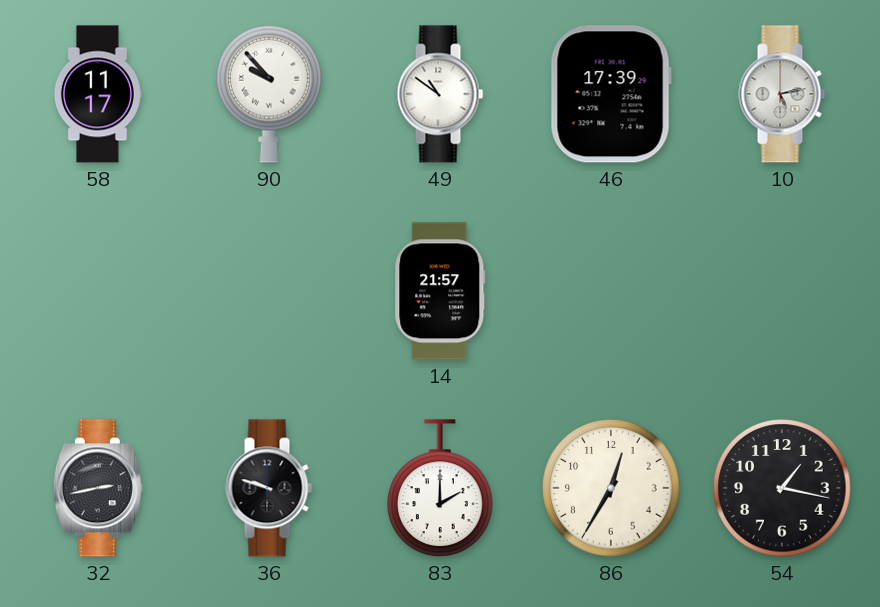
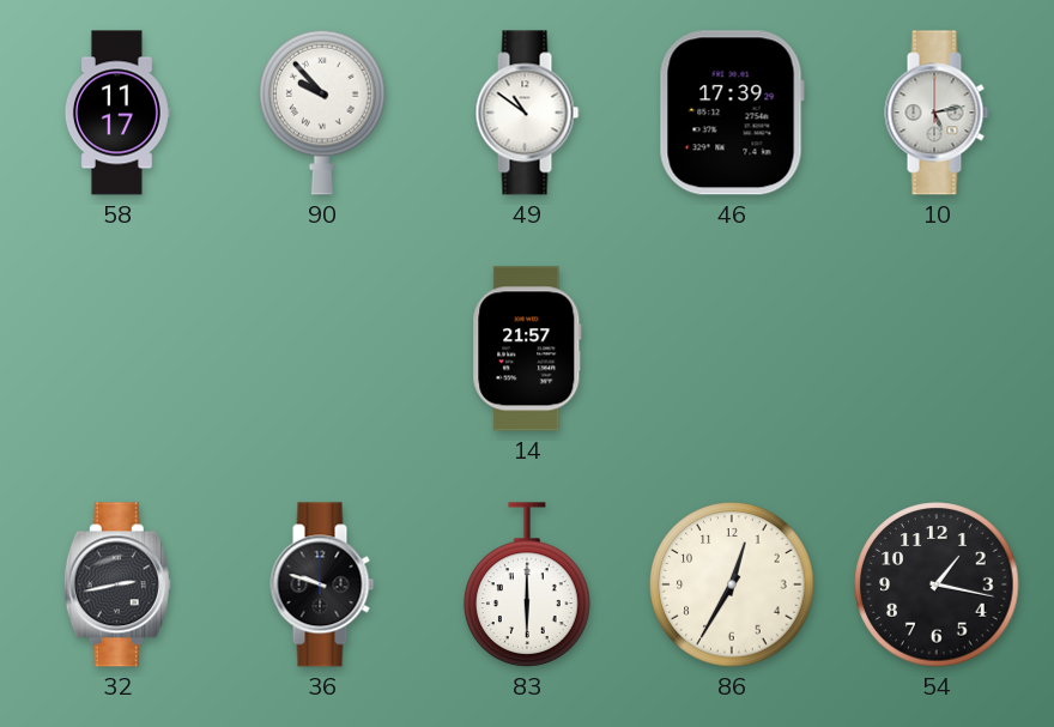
83: 2:00 -> 6:00 (527, 584)
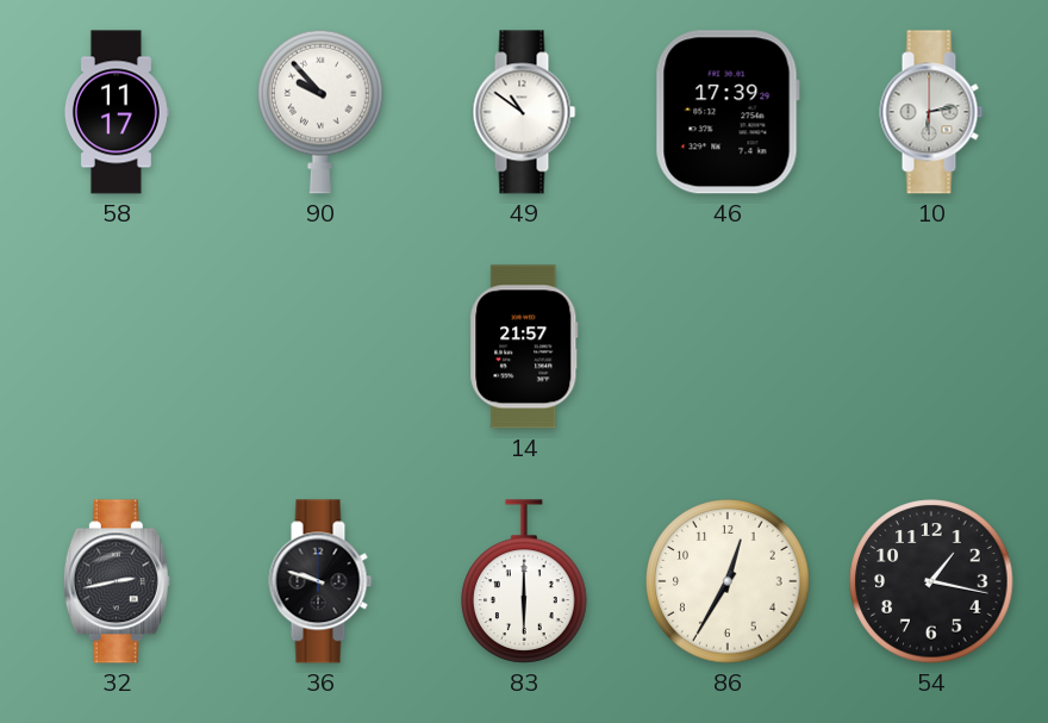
10: 5:13 -> 6:13 (931, 112)
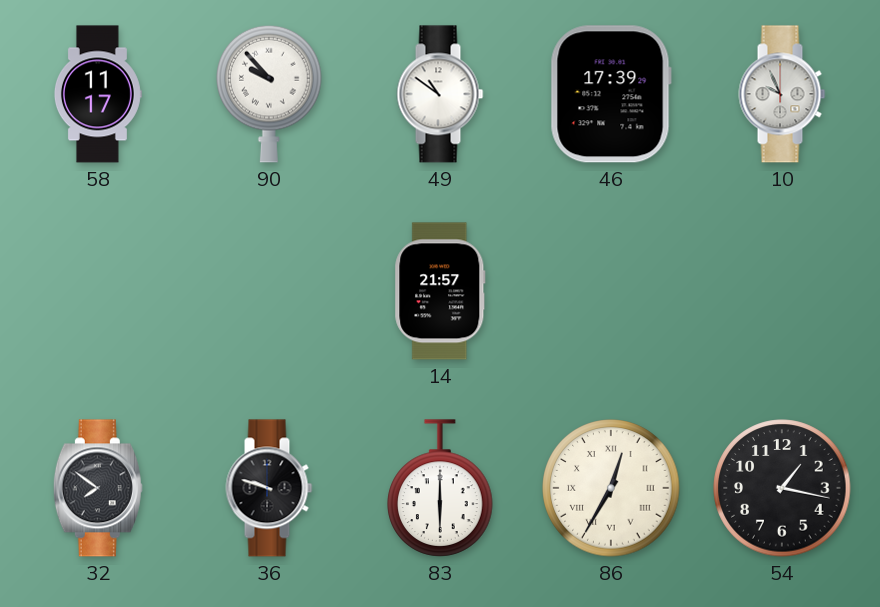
10: 6:13 -> 9:56 (782, 94)
32: 2:43 -> 7:51 (98, 488)
86 numerals: Arabic -> Roman (611, 488)
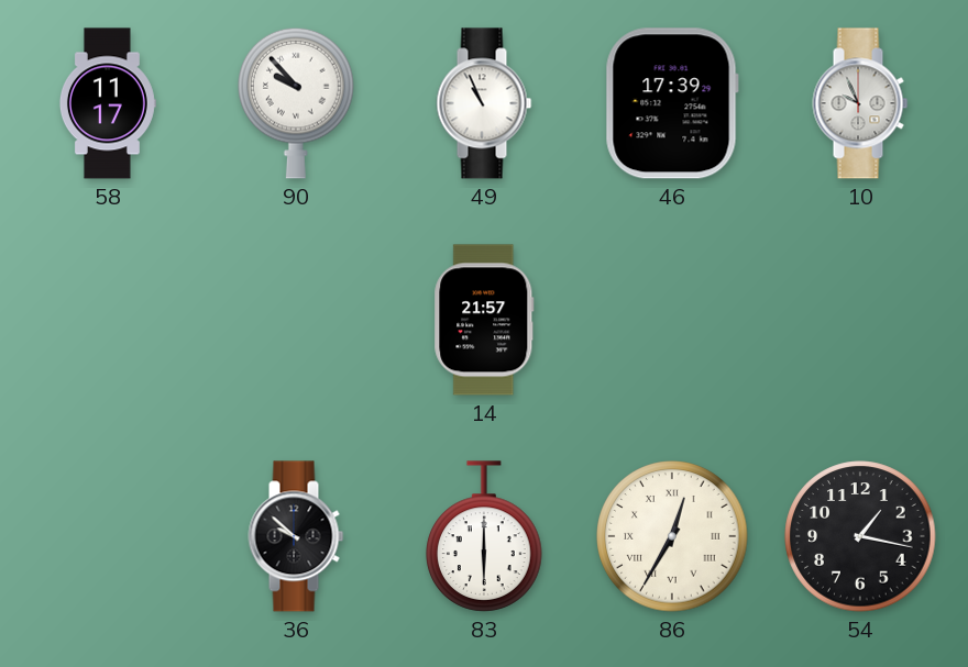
49: 10:51 -> 10:56 (484, 103)
32: 7:51 -> none (98, 488)
36: 9:48 -> 9:52 (296, 536)
